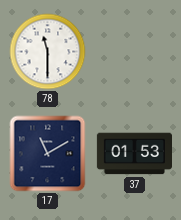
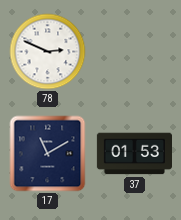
78: 11:30 -> 2:49 (48, 52)
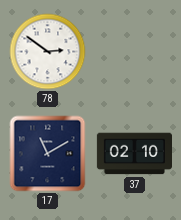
78: 2:49 -> 2:51 (48, 52)
37: 01:53 -> 02:10 (134, 154)
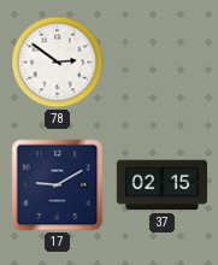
17: 11:10 -> 9:10 (58, 185)
37: 02:10 -> 02:15 (161, 185)
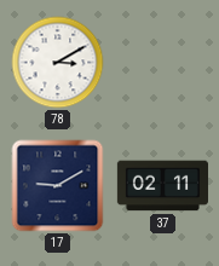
78: 2:51 -> 3:10 (58, 63)
37: 02:15 -> 02:11 (162, 186)
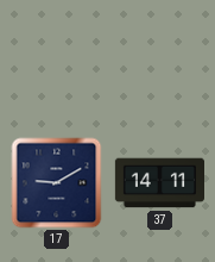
78: 3:10 -> none (58, 63)
37: 02:11 -> 14:11 (159, 183)
